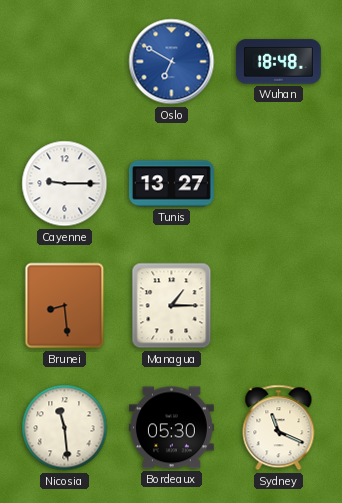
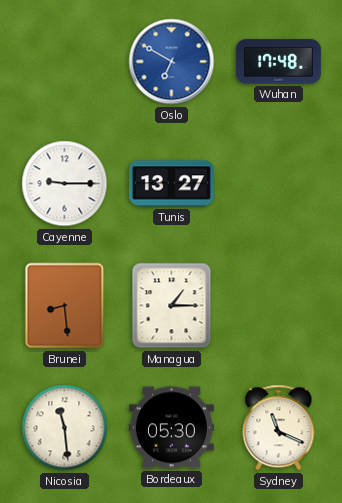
Wuhan: 18:48 -> 17:48 (278, 62)
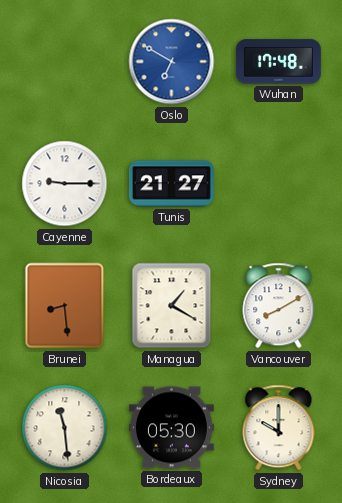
Tunis: 13:27 -> 21:27 (171, 184)
Managua: 1:15 -> 1:20 (172, 306)
Vancouver: none -> 8:10 (279, 306)
Sydney: 11:19 -> 10:00 (279, 428)
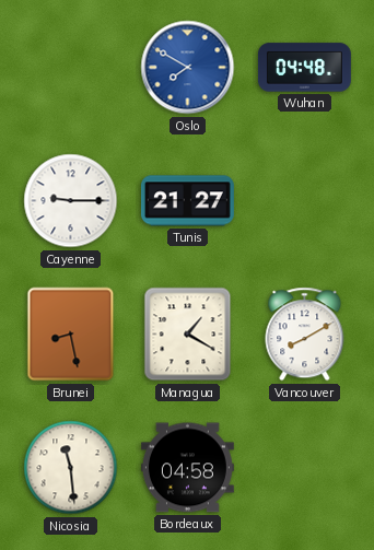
Oslo: 6:50 -> 7:50 (188, 68)
Wuhan: 17:48 -> 04:48 (304, 68)
Brunei: 8:29 -> 8:28 (71, 335)
Bordeaux: 05:30 -> 04:58 (187, 468)
Sydney: 10:00 -> none (279, 428)
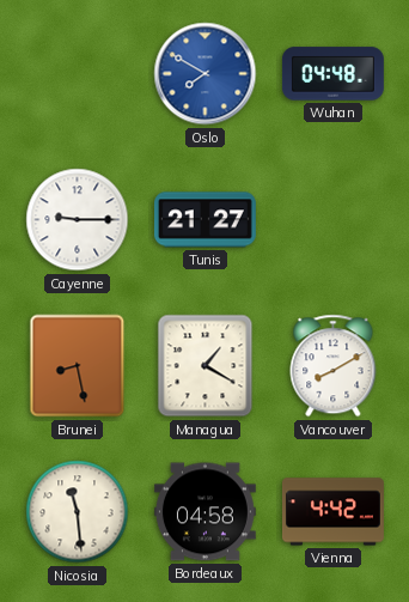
Vienna: none -> 4:42 (332, 512)
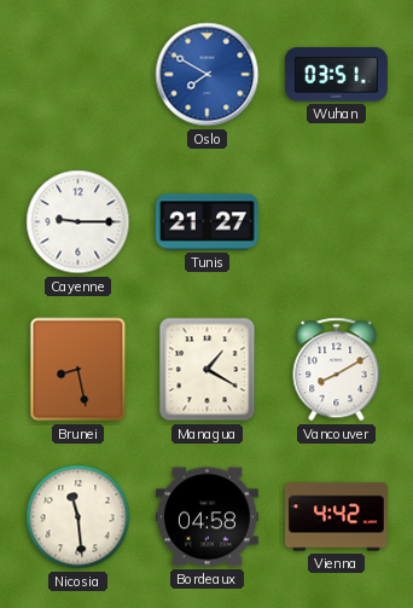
Wuhan: 04:48 -> 03:51 (336, 75)
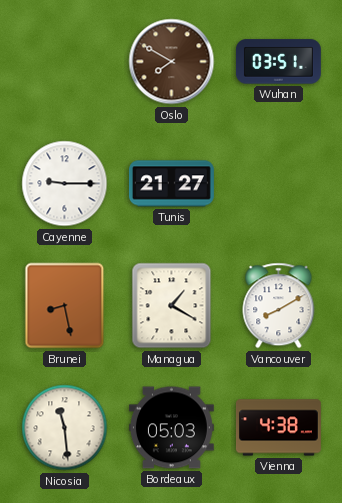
Oslo dial: blue -> brown (172, 62)
Bordeaux: 04:58 -> 05:03 (171, 428)
Vienna: 4:42 -> 4:38 (278, 428)
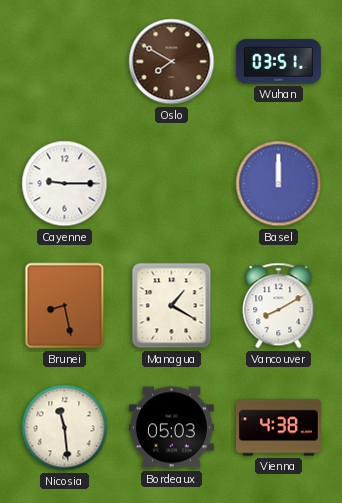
Tunis: 21:27 -> none (171, 184)
Basel: none -> 12:00 (279, 184)
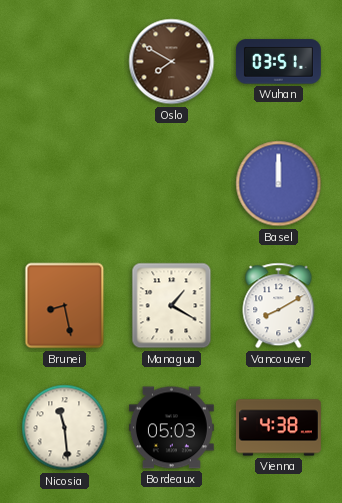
Cayenne: 9:15 -> none (65, 184)
